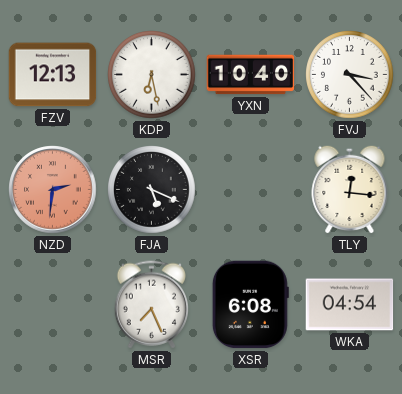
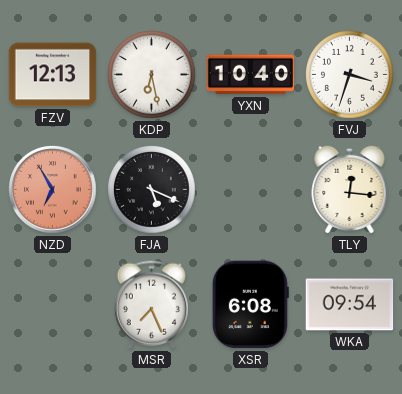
FVJ: 3:23 -> 3:33 (350, 75)
NZD: 2:31 -> 6:55 (53, 190)
WKA: 04:54 -> 09:54 (350, 305)
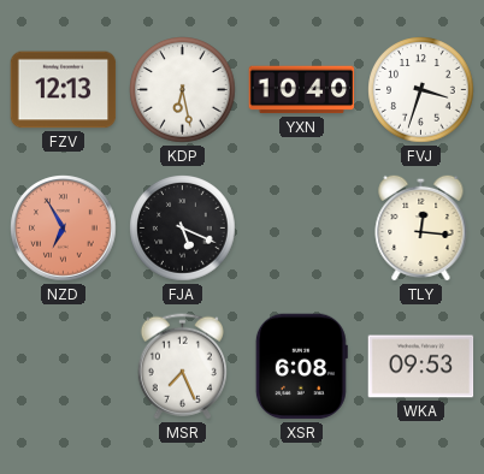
WKA: 09:54 -> 09:53 (421, 367)
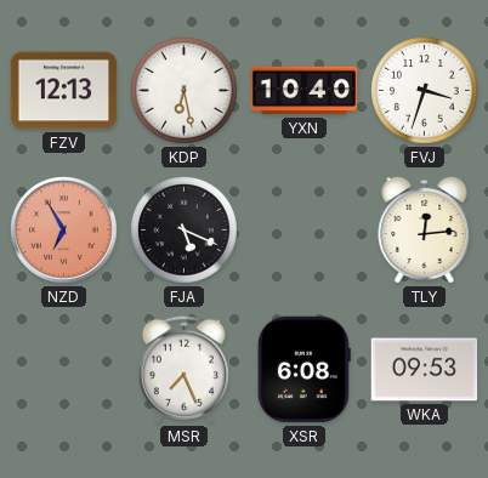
TLY: 12:16 -> 12:14 (425, 229)
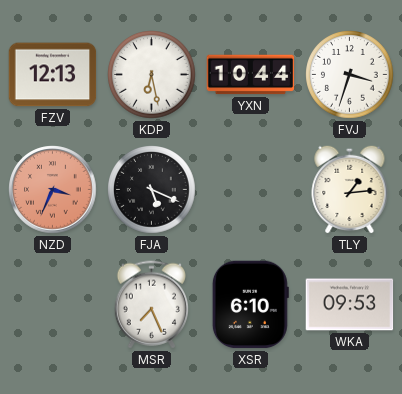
YXN: 10:40 -> 10:44 (251, 75)
NZD: 6:55 -> 3:34 (53, 190)
TLY: 12:14 -> 1:14 (350, 189)
XSR: 6:08 -> 6:10 (250, 305)
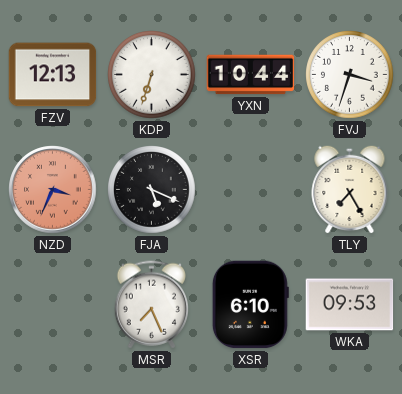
KDP: 6:28 -> 6:33 (152, 75)
TLY: 1:14 -> 7:25 (350, 189)
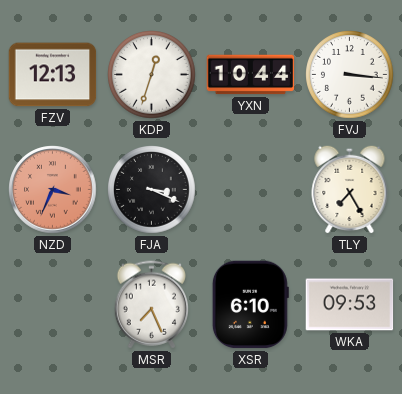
KDP: 6:33 -> 12:33 (152, 75)
FVJ: 3:33 -> 3:16 (350, 75)
FJA: 5:19 -> 3:19 (152, 190)
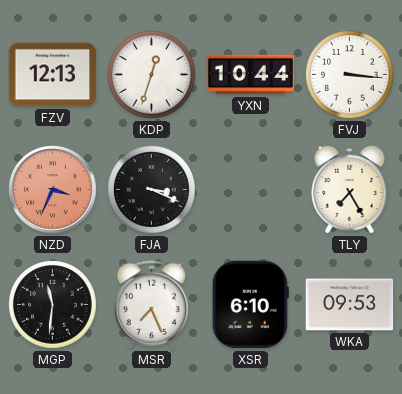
MGP: none -> 11:31 (53, 305)
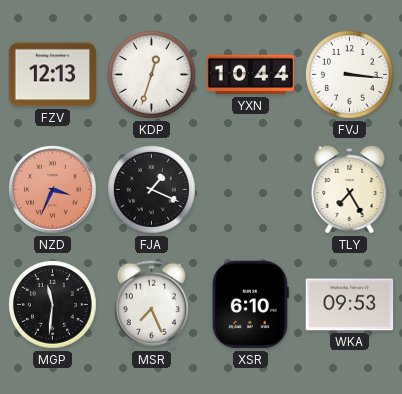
FJA: 3:19 -> 1:19 (152, 190)
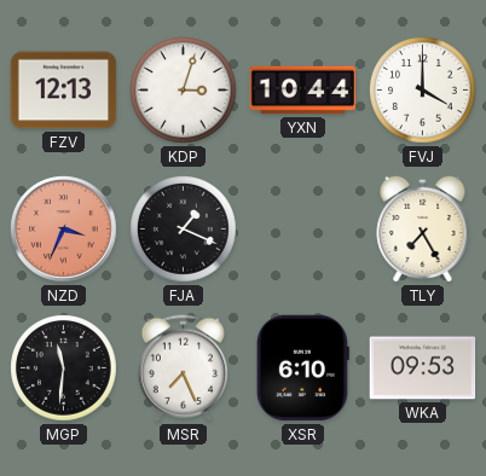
KDP: 12:33 -> 3:03 (184, 91)
FVJ: 3:16 -> 4:00 (423, 91)
